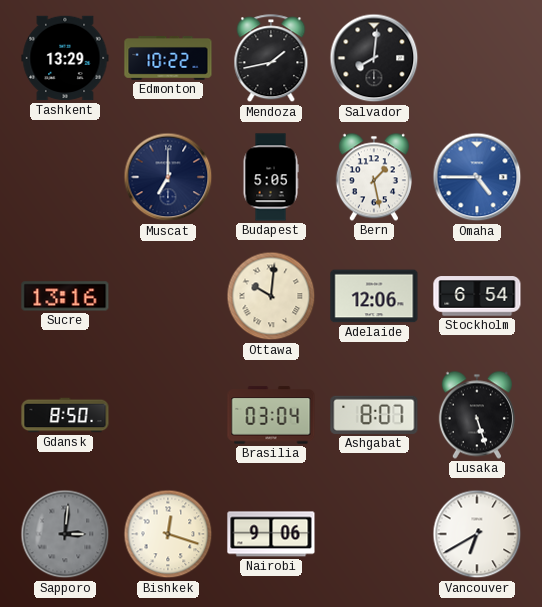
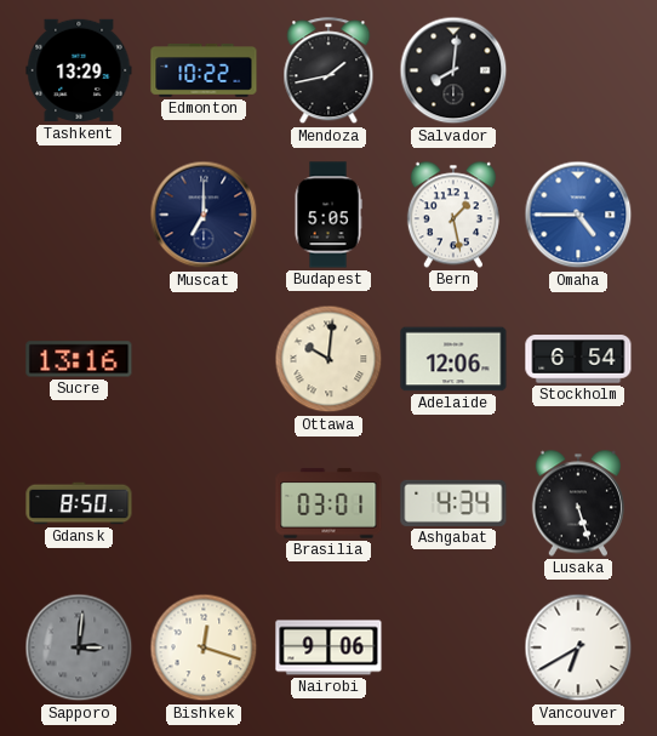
Brasilia: 03:04 -> 03:01 (328, 503)
Ashgabat: 8:07 -> 4:34 (453, 503)
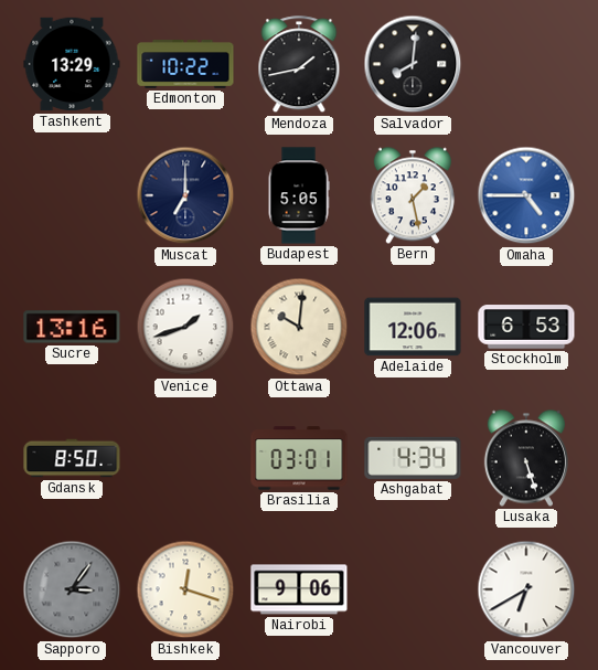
Venice: none -> 1:42 (185, 327)
Stockholm: 6:54 -> 6:53 (526, 327)
Sapporo: 3:01 -> 3:06 (72, 589)
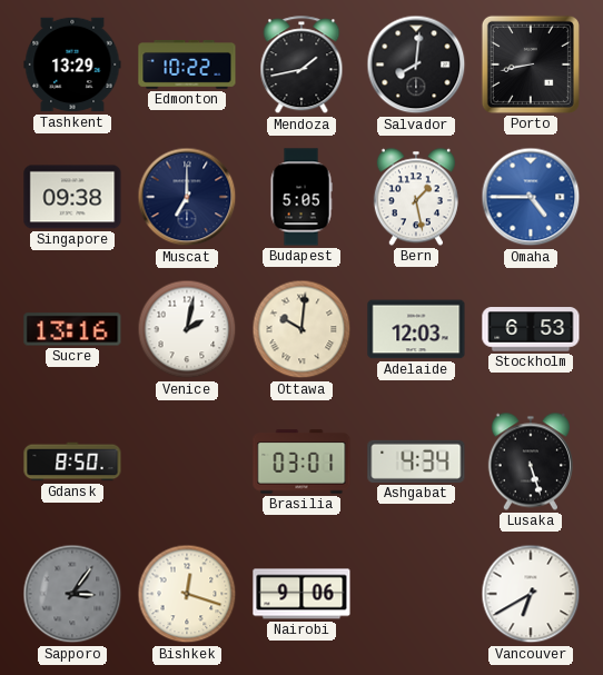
Porto: none -> 8:43 (531, 64)
Singapore: none -> 09:38 (72, 197)
Venice: 1:42 -> 2:02 (187, 329)
Adelaide: 12:06 -> 12:03 (416, 329)
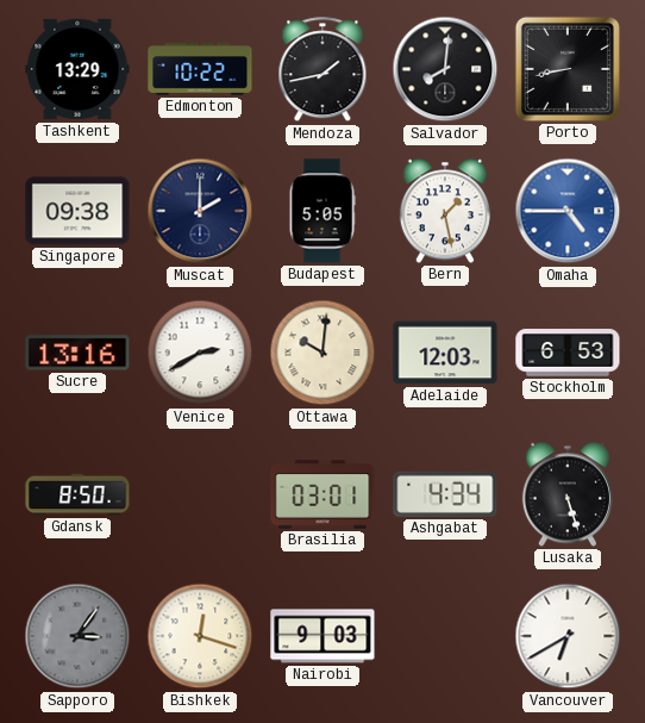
Muscat: 7:00 -> 2:00 (200, 211)
Venice: 2:02 -> 2:40 (200, 353)
Nairobi: 9:06 -> 9:03 (322, 636)
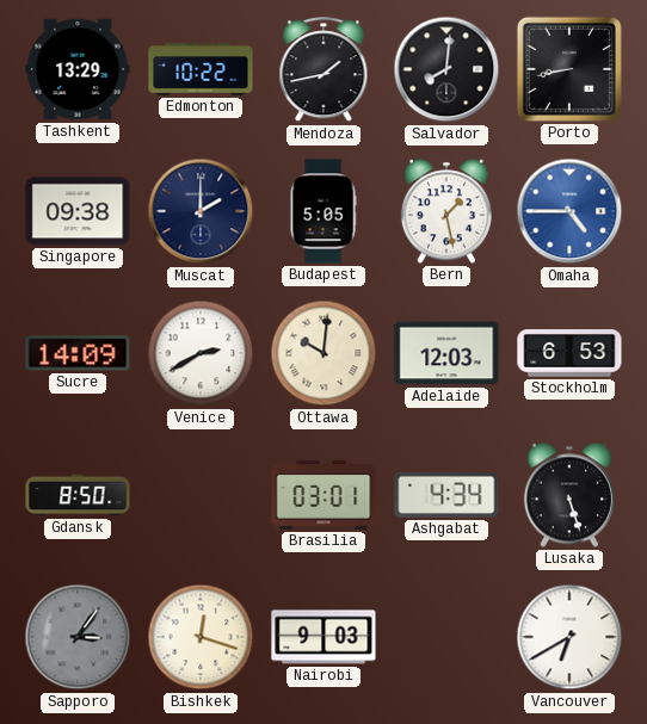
Sucre: 13:16 -> 14:09 (78, 353)
